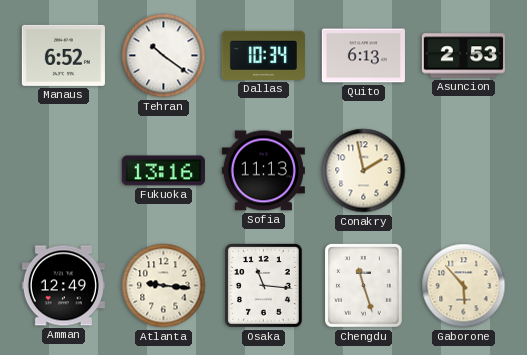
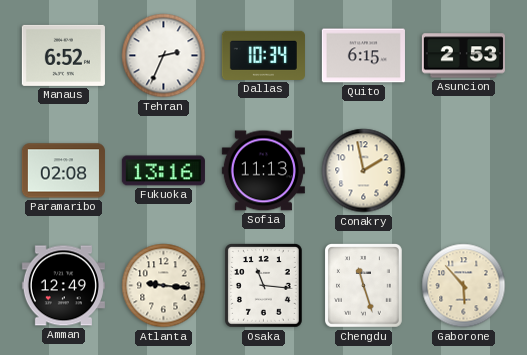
Tehran: 10:21 -> 2:34 (164, 56)
Quito: 6:13 -> 6:15 (363, 56)
Paramaribo: none -> 02:08 (63, 171)
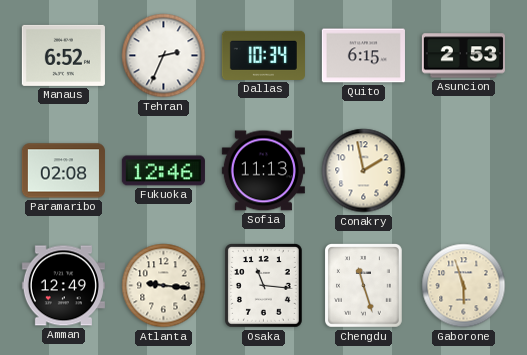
Fukuoka: 13:16 -> 12:46 (163, 171)
Gaborone: 5:53 -> 5:57 (464, 286)
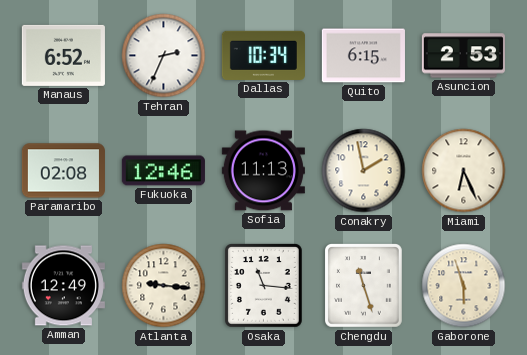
Miami: none -> 6:26 (464, 171)
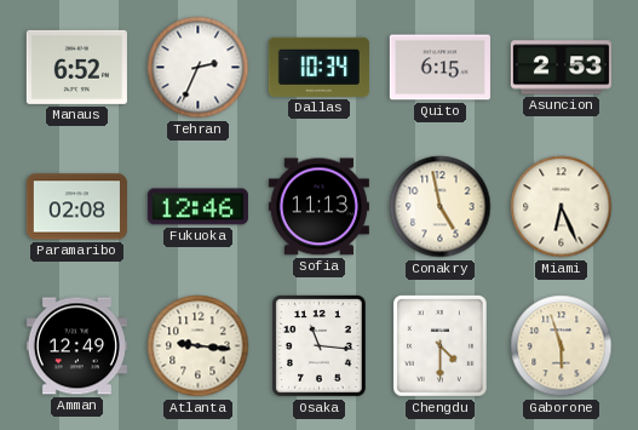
Conakry: 1:58 -> 4:58 (441, 207)
Chengdu: 11:27 -> 4:30 (441, 346)
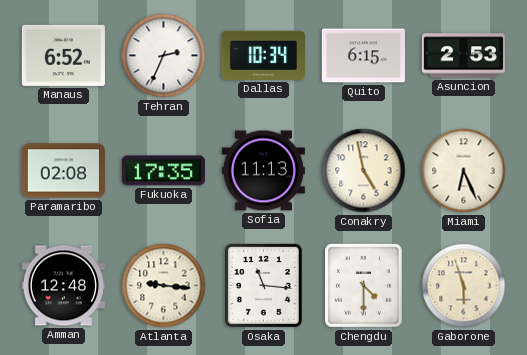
Fukuoka: 12:46 -> 17:35 (163, 171)
Amman: 12:49 -> 12:48 (63, 286)
